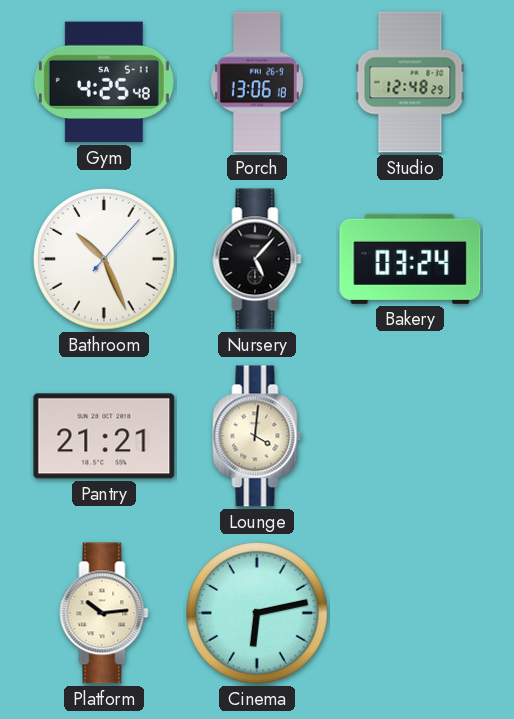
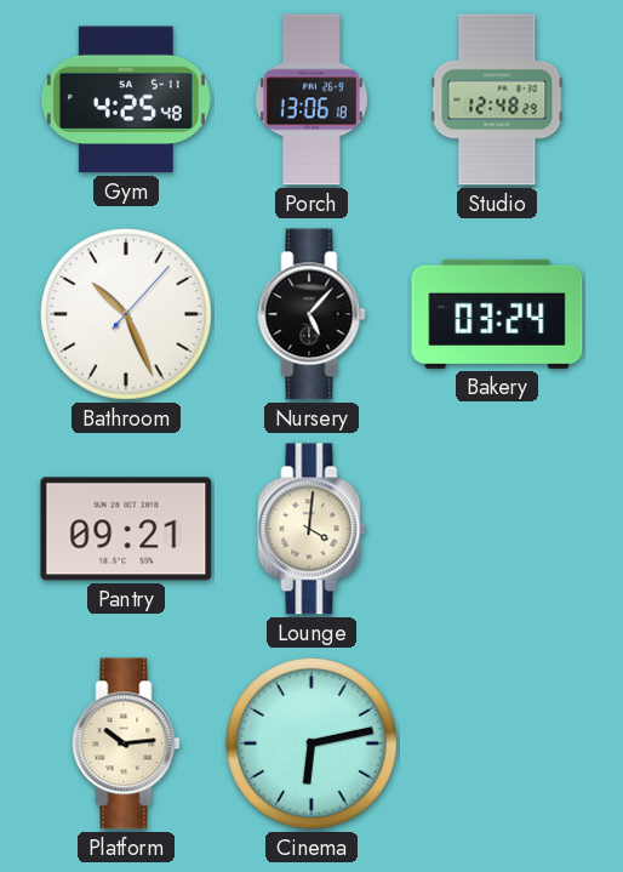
Pantry: 21:21 -> 09:21 (126, 529)
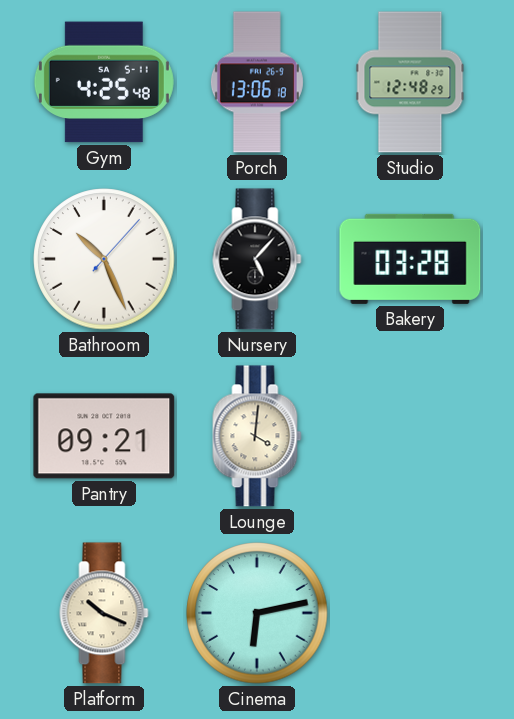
Bakery: 03:24 -> 03:28 (410, 259)
Platform: 10:14 -> 10:19 (104, 613)
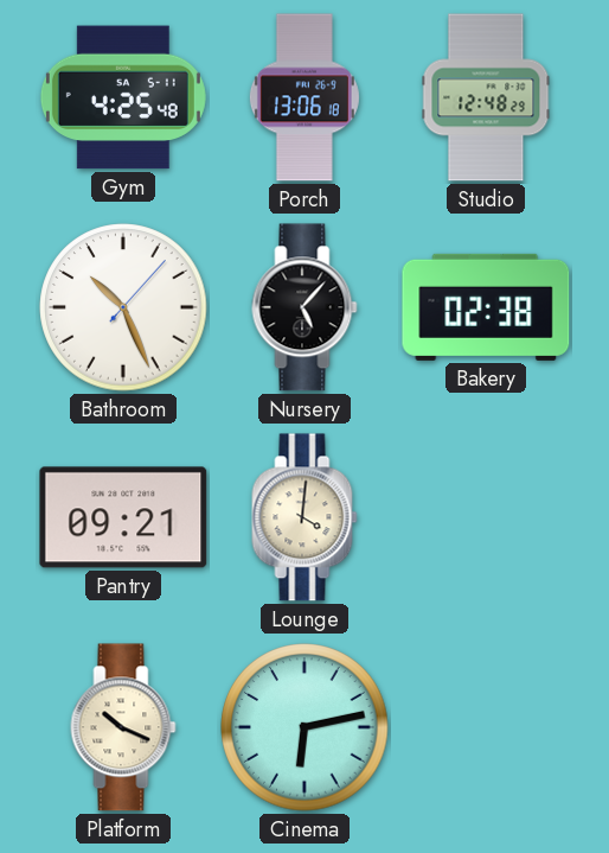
Bakery: 03:28 -> 02:38 (486, 307)
